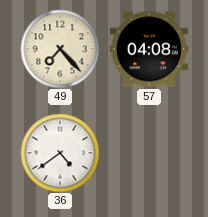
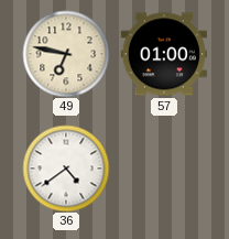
49: 7:23 -> 6:47 (66, 54)
57: 04:08 -> 01:00 (163, 54)
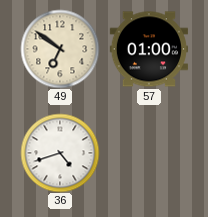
49: 6:47 -> 6:51 (60, 49)
36: 4:39 -> 4:42 (60, 153)
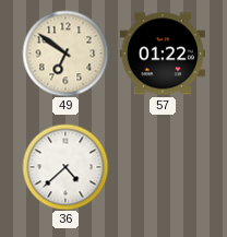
57: 01:00 -> 01:22 (162, 54)
36: 4:42 -> 4:38 (65, 167)
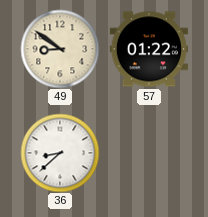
49: 6:51 -> 8:51 (60, 49)
36: 4:38 -> 8:38 (60, 153)
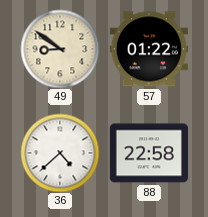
36: 8:38 -> 4:38 (60, 153)
88: none -> 22:58 (148, 153)
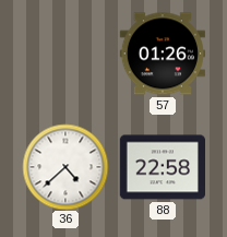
49: 8:51 -> none (60, 49)
57: 01:22 -> 01:26 (162, 54)
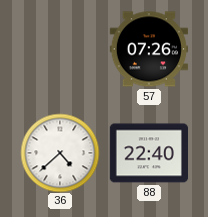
57: 01:26 -> 07:26 (148, 49)
88: 22:58 -> 22:40 (148, 153)
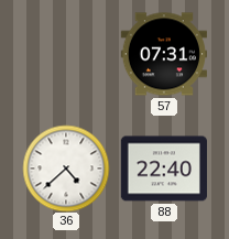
57: 07:26 -> 07:31 (163, 54)
